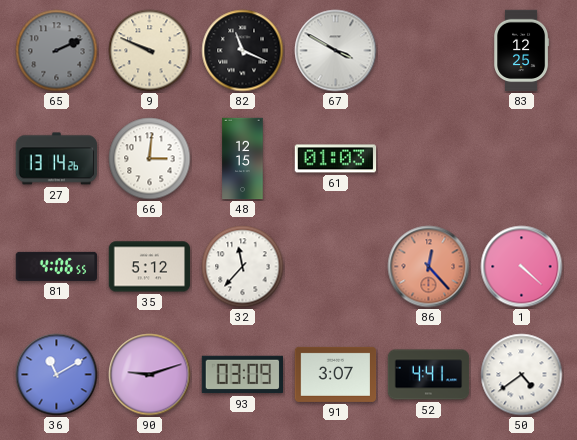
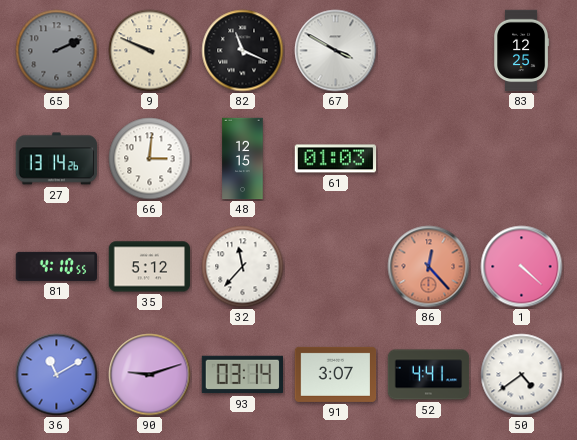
81: 4:06 -> 4:10 (57, 266)
93: 03:09 -> 03:14 (242, 375)
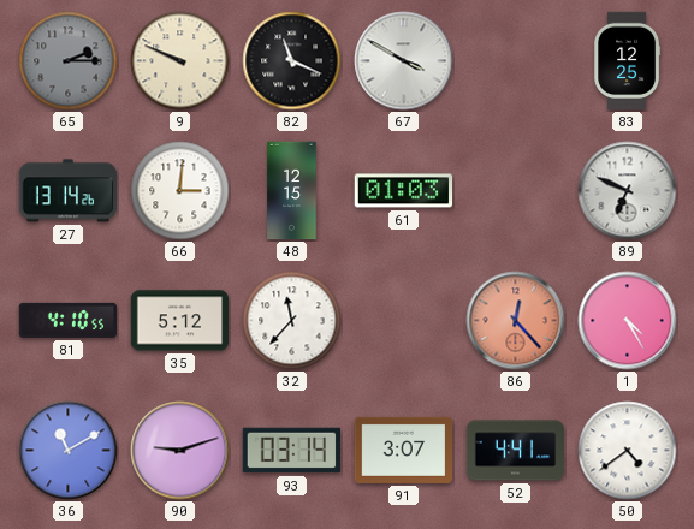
65: 2:11 -> 2:15 (69, 61)
89: none -> 6:49 (628, 191)
1: 4:22 -> 4:25 (628, 321)
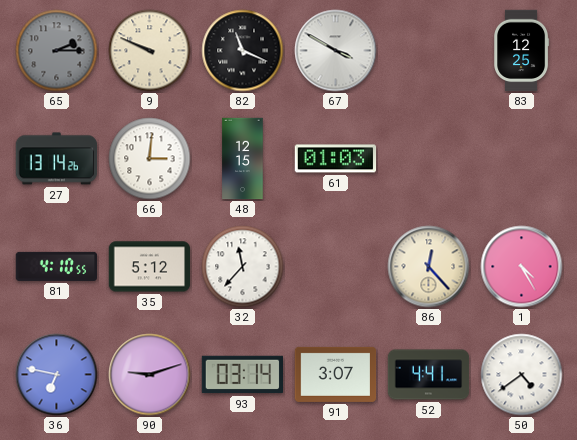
89: 6:49 -> none (628, 191)
86 dial: salmon -> cream (429, 267)
36: 11:10 -> 6:47 (57, 375)
